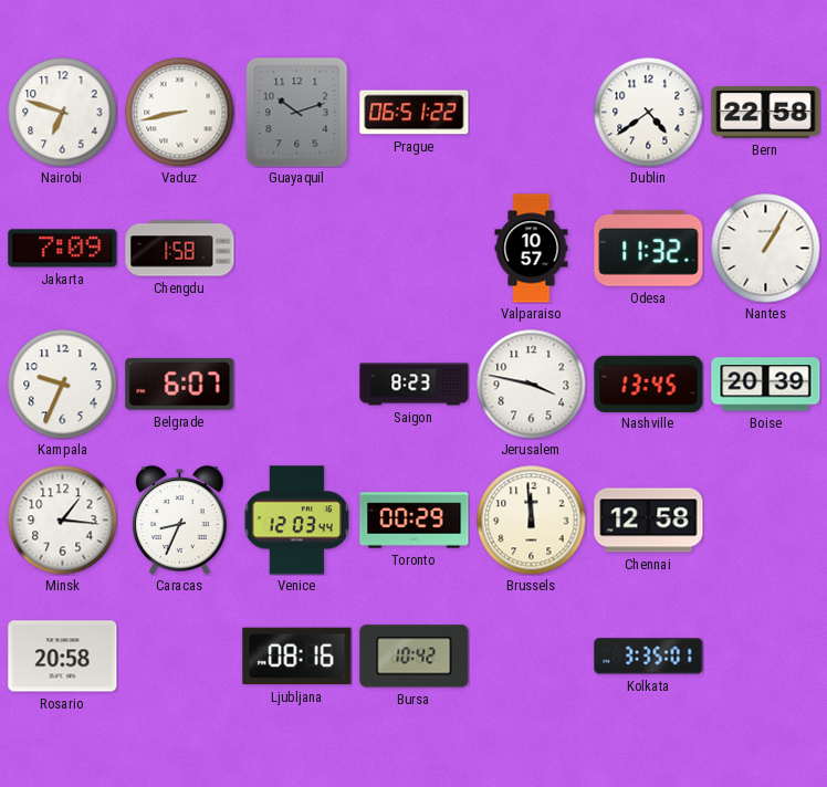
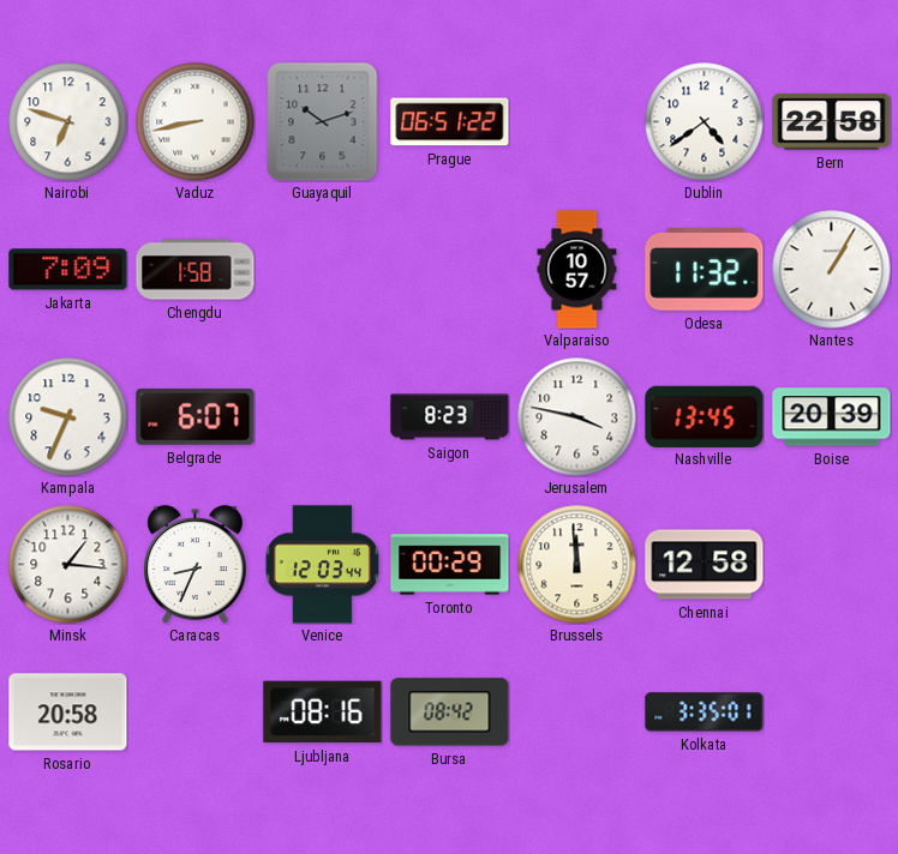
Bursa: 10:42 -> 08:42 (450, 712)
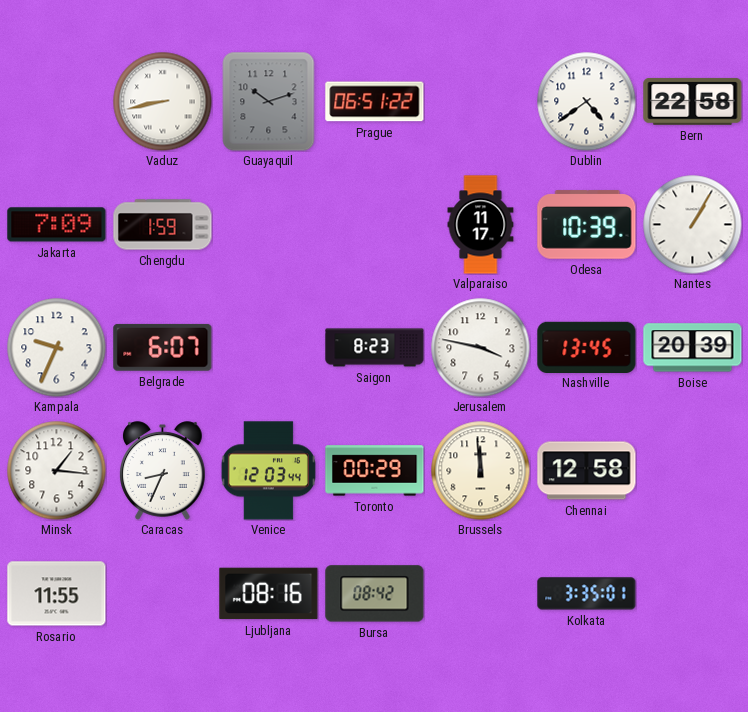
Nairobi: 6:48 -> none (68, 122)
Chengdu: 1:58 -> 1:59 (163, 225)
Valparaiso: 10:57 -> 11:17 (481, 225)
Odesa: 11:32 -> 10:39 (587, 225)
Rosario: 20:58 -> 11:55 (57, 594)
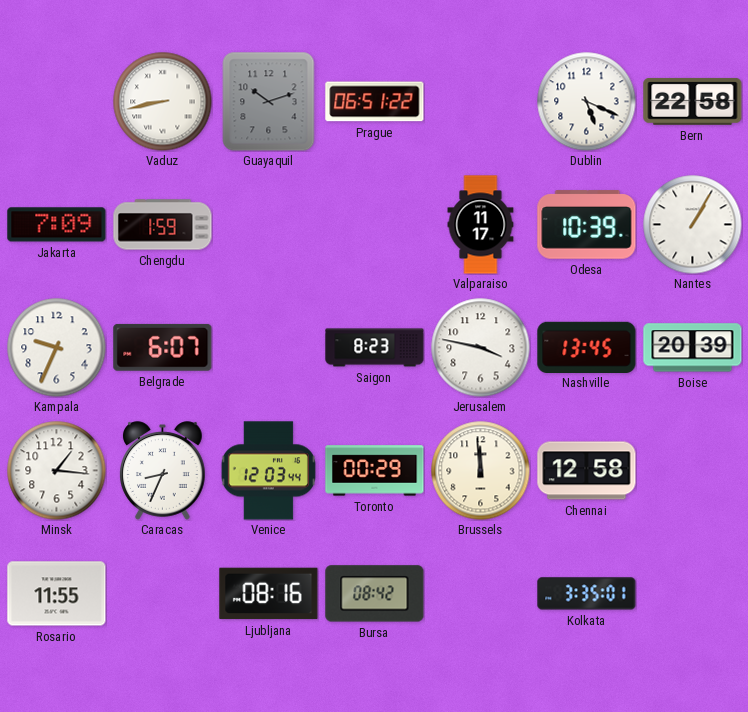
Dublin: 4:39 -> 5:19 (587, 102)
